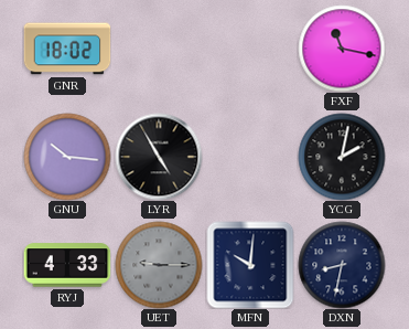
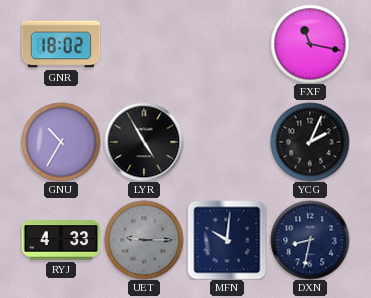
GNU: 10:16 -> 10:35 (61, 142)
YCG: 2:02 -> 2:04 (310, 142)
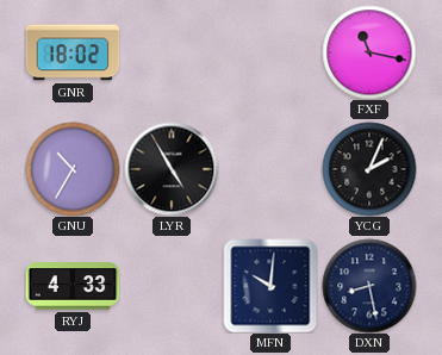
UET: 9:15 -> none (144, 240)
DXN: 8:32 -> 8:28 (369, 286)
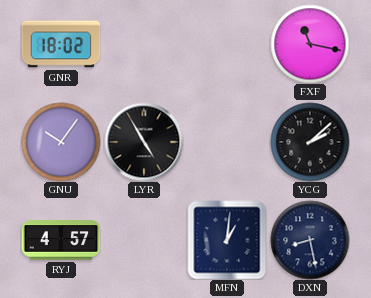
GNU: 10:35 -> 10:06 (61, 142)
YCG: 2:04 -> 2:08 (310, 142)
RYJ: 4:33 -> 4:57 (61, 240)
MFN: 10:01 -> 1:01 (227, 240)
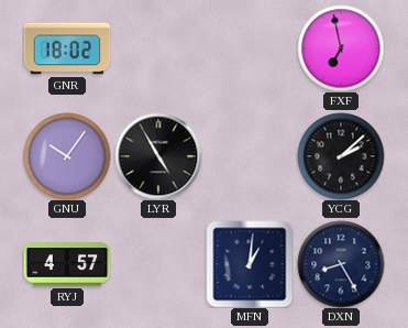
FXF: 11:17 -> 6:58 (341, 48)
DXN: 8:28 -> 8:25 (341, 264)
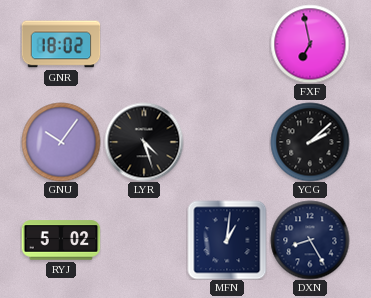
LYR: 4:55 -> 4:27 (144, 142)
RYJ: 4:57 -> 5:02 (61, 240)
